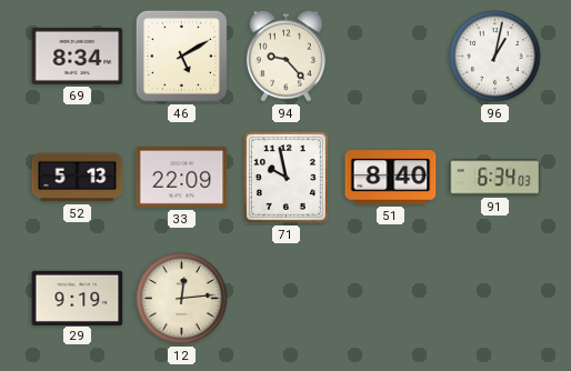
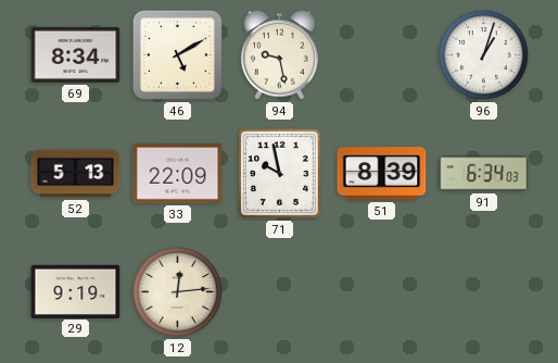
94: 9:23 -> 9:28 (279, 54)
96: 1:02 -> 1:03 (484, 55)
51: 8:40 -> 8:39 (382, 174)
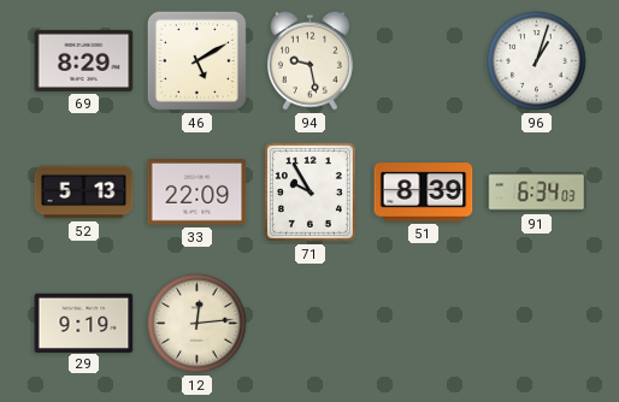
69: 8:34 -> 8:29 (84, 60)
71: 9:58 -> 9:55 (309, 191)
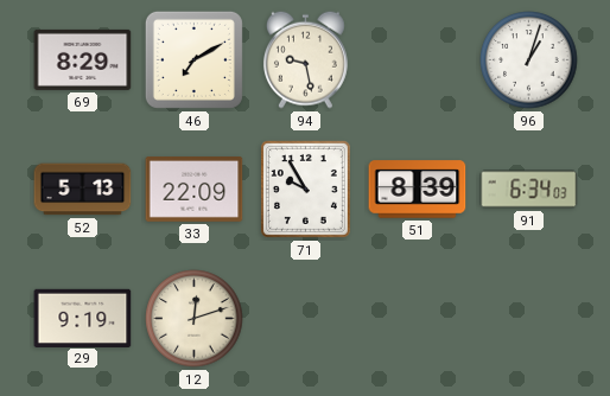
46: 5:10 -> 7:10 (193, 59)
12: 12:14 -> 12:12 (195, 319)
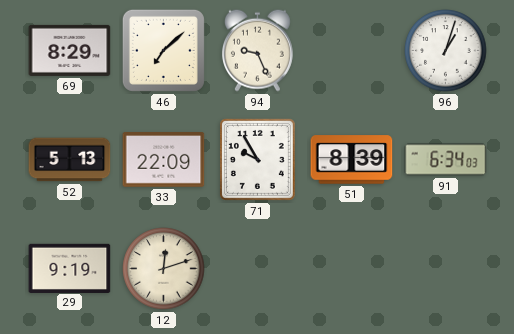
46: 7:10 -> 7:08 (163, 50)
94: 9:28 -> 9:26 (257, 50)
